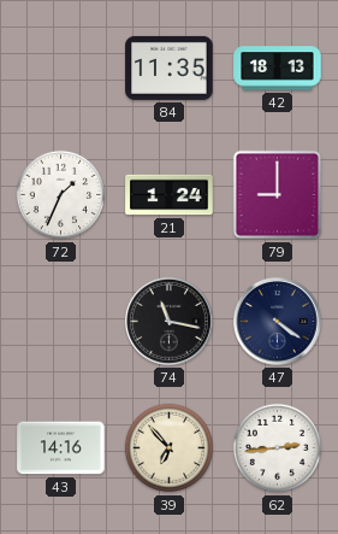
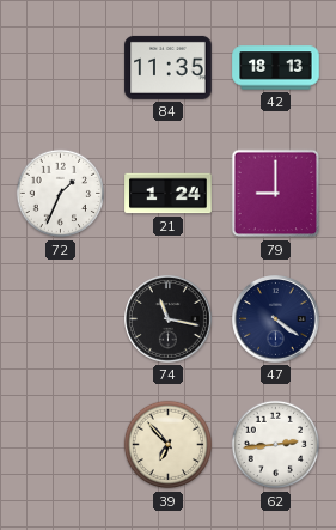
43: 14:16 -> none (61, 448)
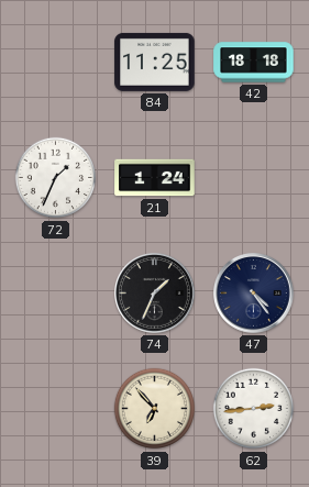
84: 11:35 -> 11:25 (155, 62)
42: 18:13 -> 18:18 (254, 63)
79: 9:00 -> none (276, 194)
74: 11:17 -> 1:34 (155, 294)
47: 4:21 -> 4:24 (254, 294)
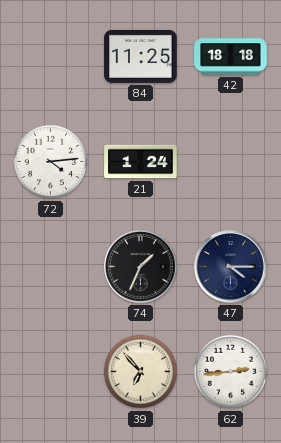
72: 1:34 -> 4:14 (51, 162)
47: 4:24 -> 4:15 (231, 267)
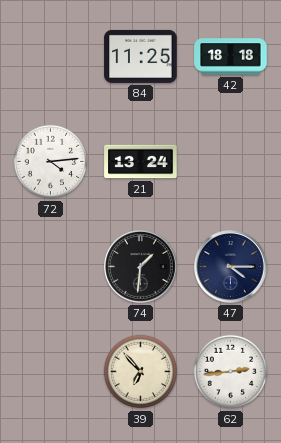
21: 1:24 -> 13:24 (141, 162)
74: 1:34 -> 1:31 (141, 267)
